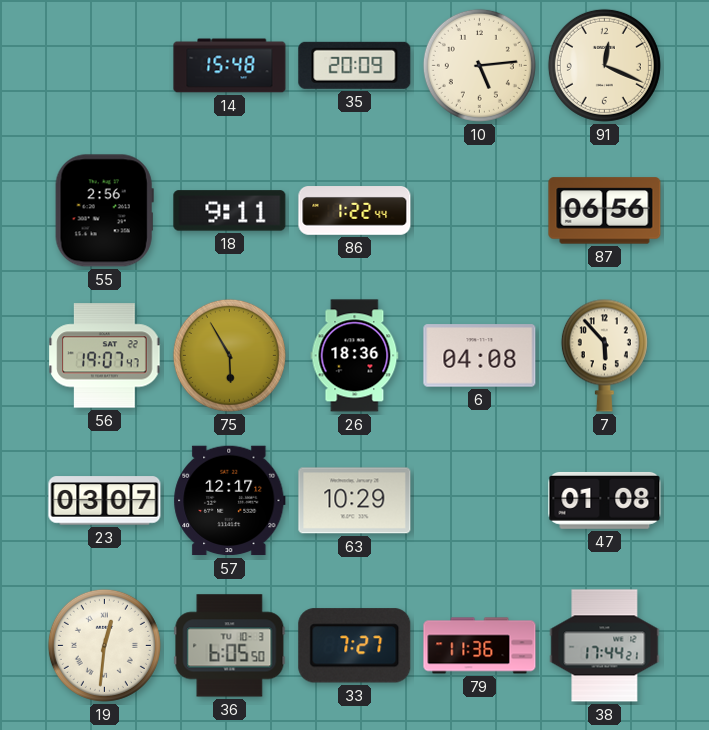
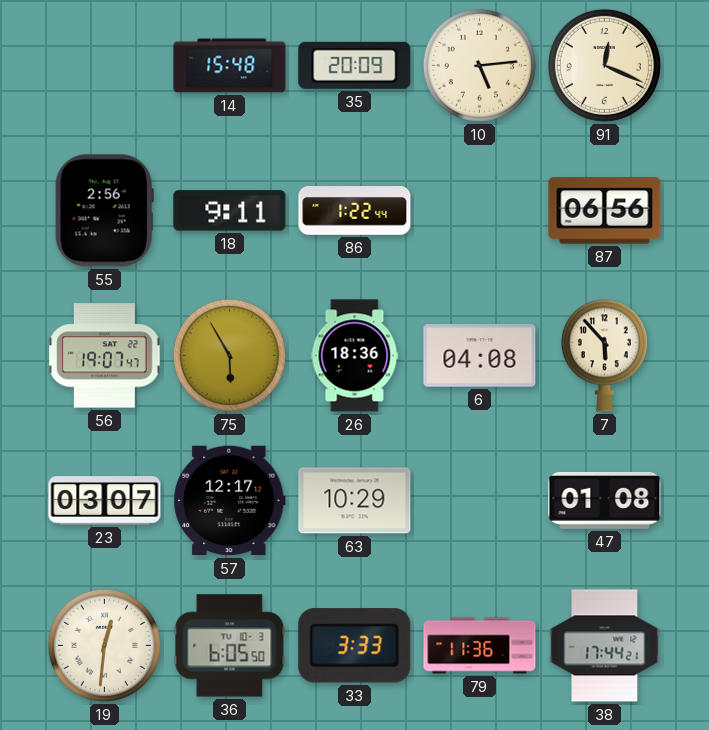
33: 7:27 -> 3:33 (355, 646)
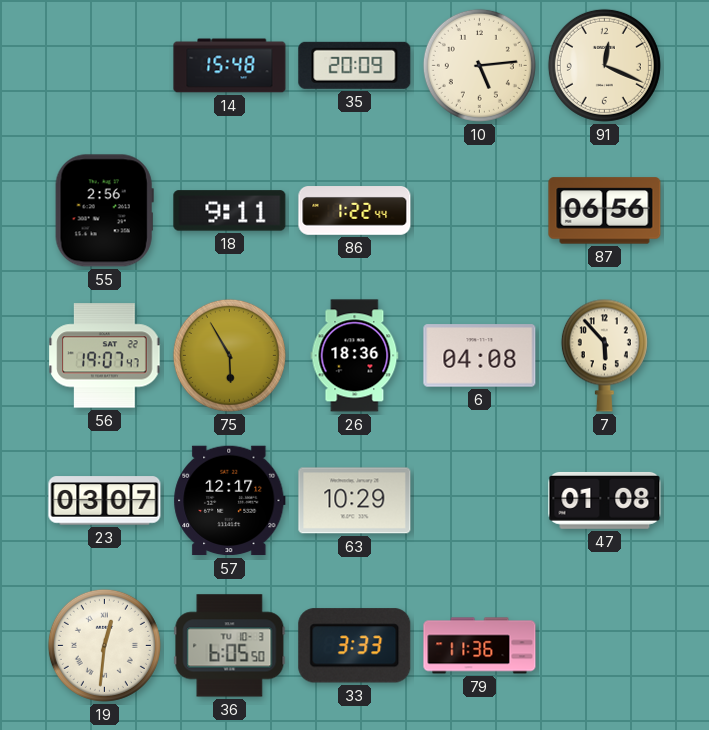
38: 17:44 -> none (605, 646)
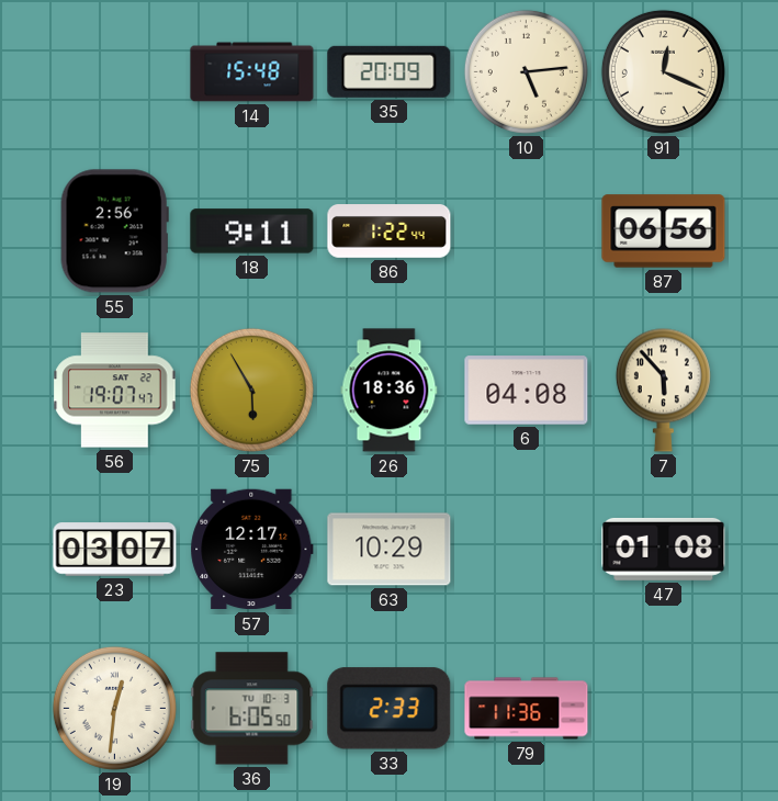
33: 3:33 -> 2:33 (390, 709)
